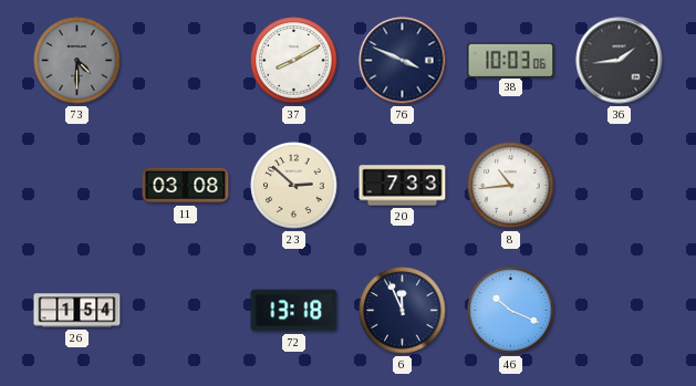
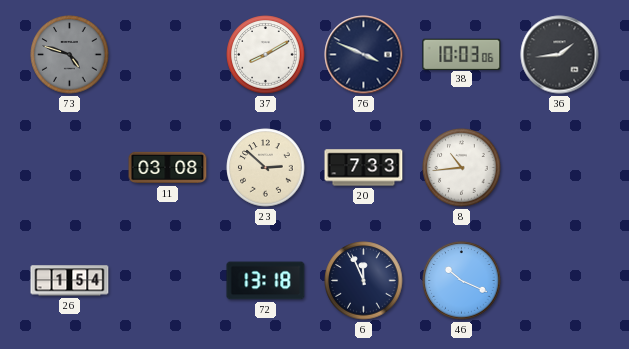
73: 4:30 -> 4:48 (70, 55)
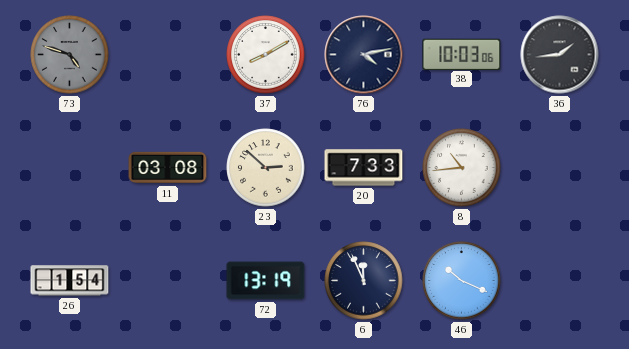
76: 3:49 -> 4:13 (364, 55)
72: 13:18 -> 13:19 (266, 281)
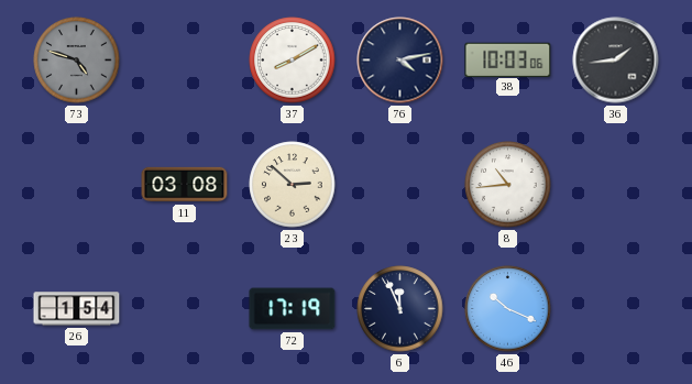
20: 7:33 -> none (364, 168)
72: 13:19 -> 17:19 (293, 309)
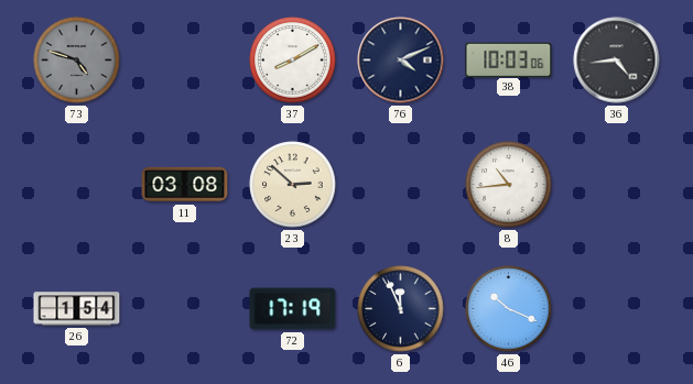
76: 4:13 -> 4:11 (401, 61)
36: 1:44 -> 4:44 (617, 61)
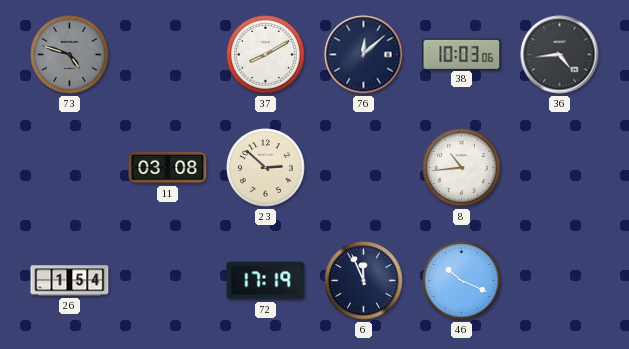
76: 4:11 -> 12:08 (364, 55)
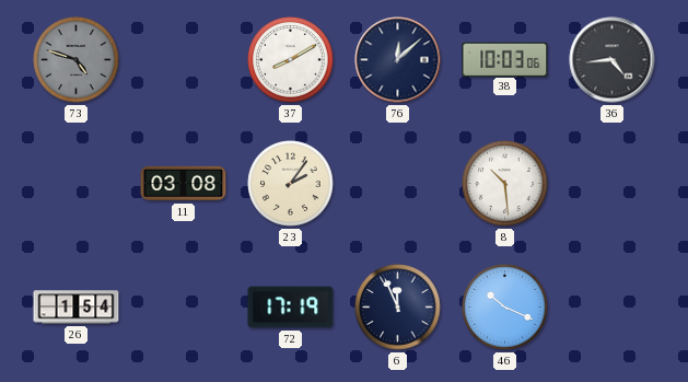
23: 2:52 -> 2:06 (291, 184)
8: 10:44 -> 10:29 (505, 184)
